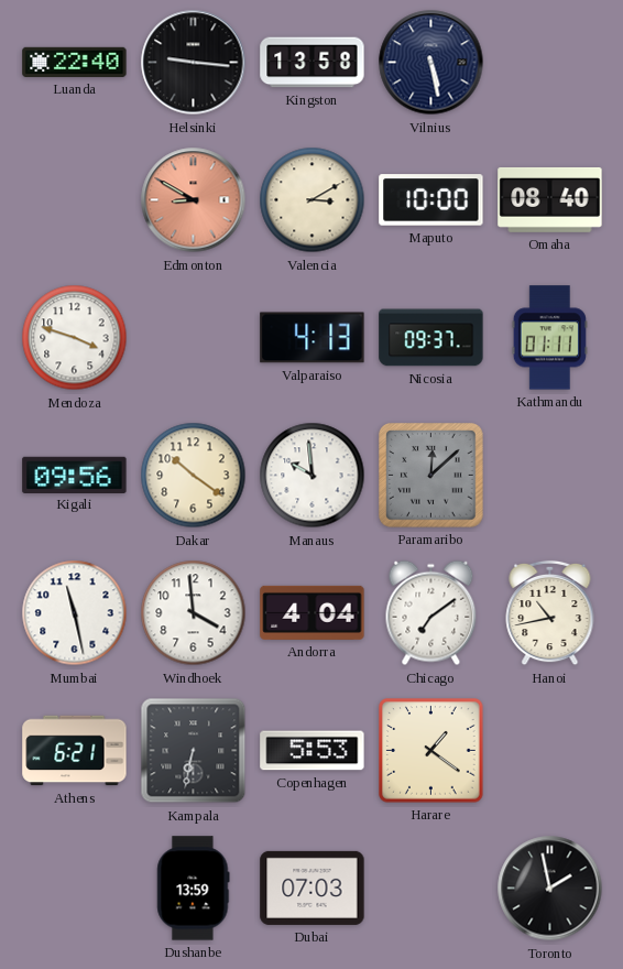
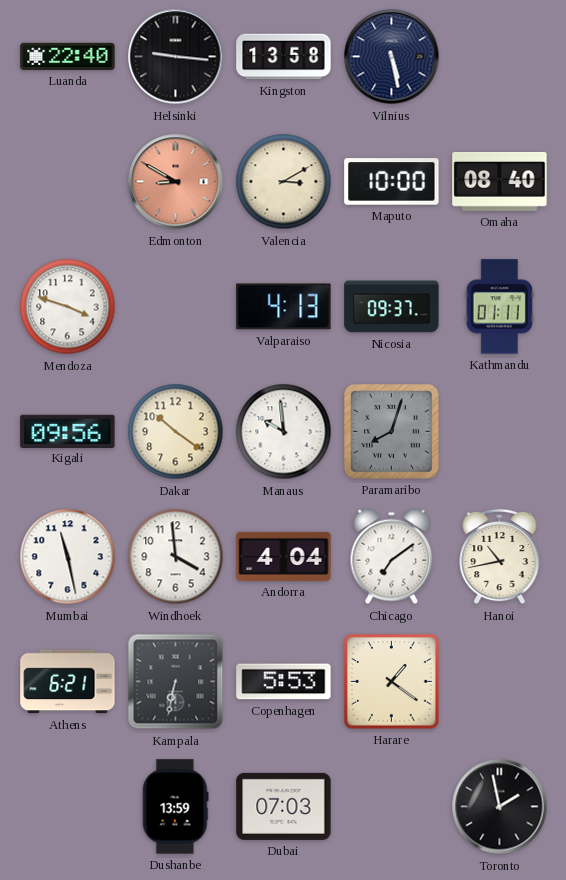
Paramaribo: 12:08 -> 8:03 (392, 432)
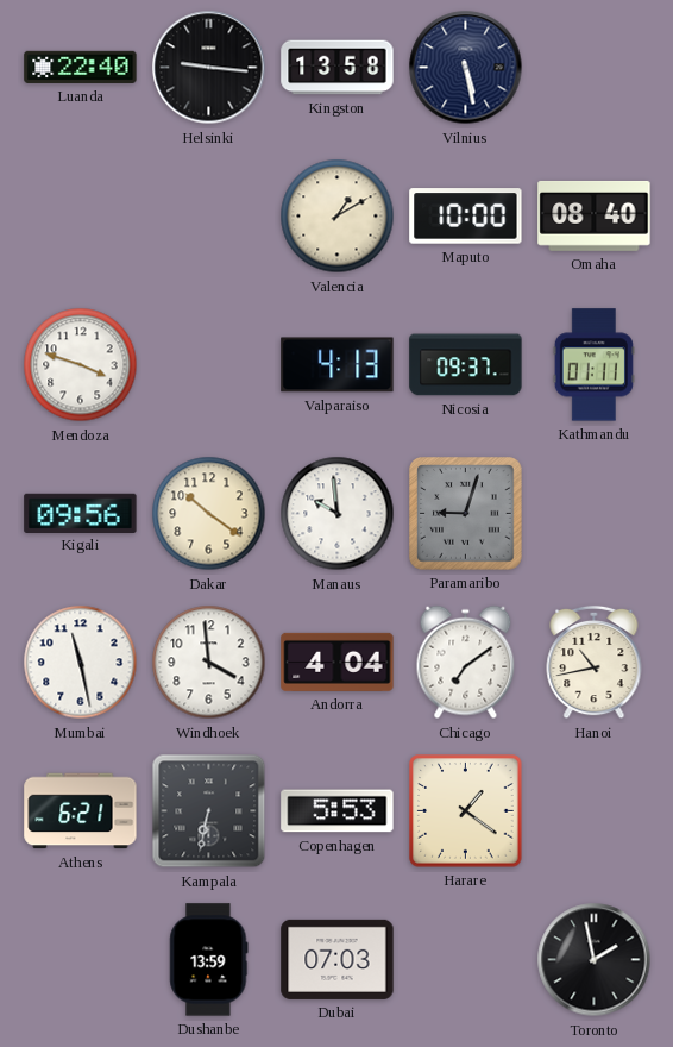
Edmonton: 8:50 -> none (176, 182)
Valencia: 3:10 -> 1:10 (338, 217)
Paramaribo: 8:03 -> 9:03 (466, 514)
